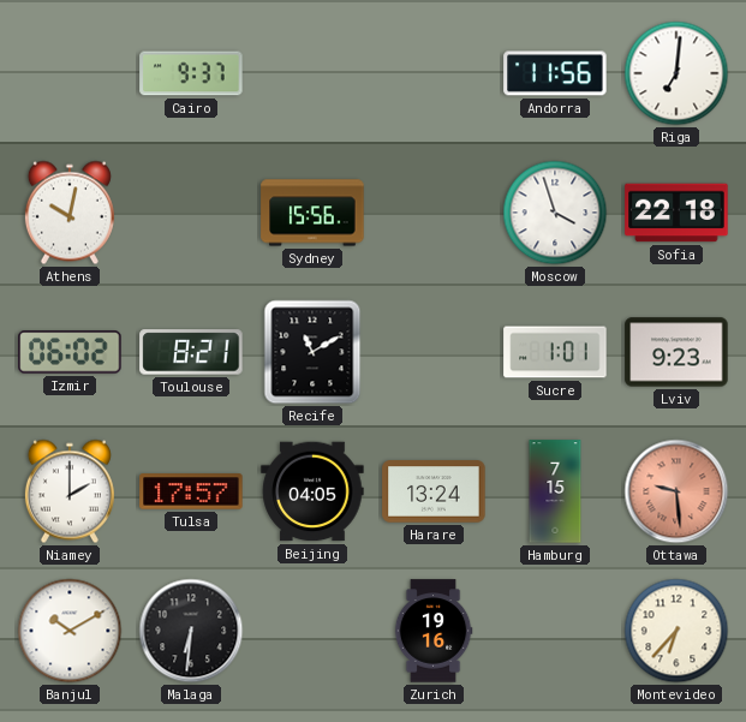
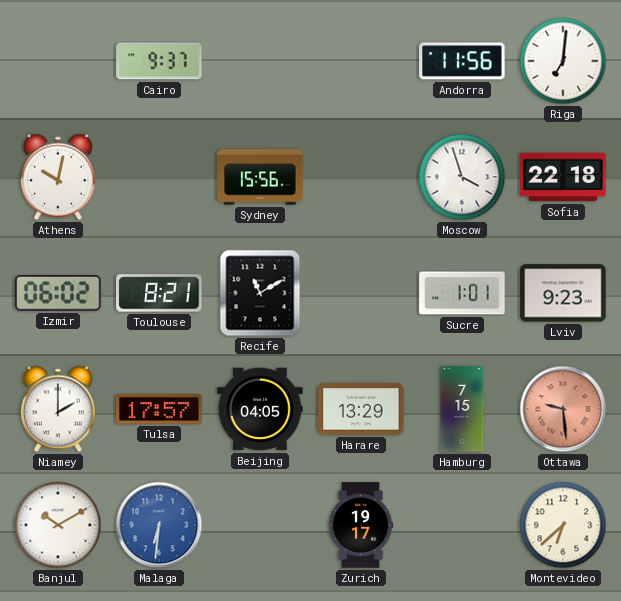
Harare: 13:24 -> 13:29 (361, 409)
Malaga dial: black -> blue (159, 525)
Zurich: 19:16 -> 19:17 (361, 525)
Montevideo: 6:37 -> 6:38 (563, 525)
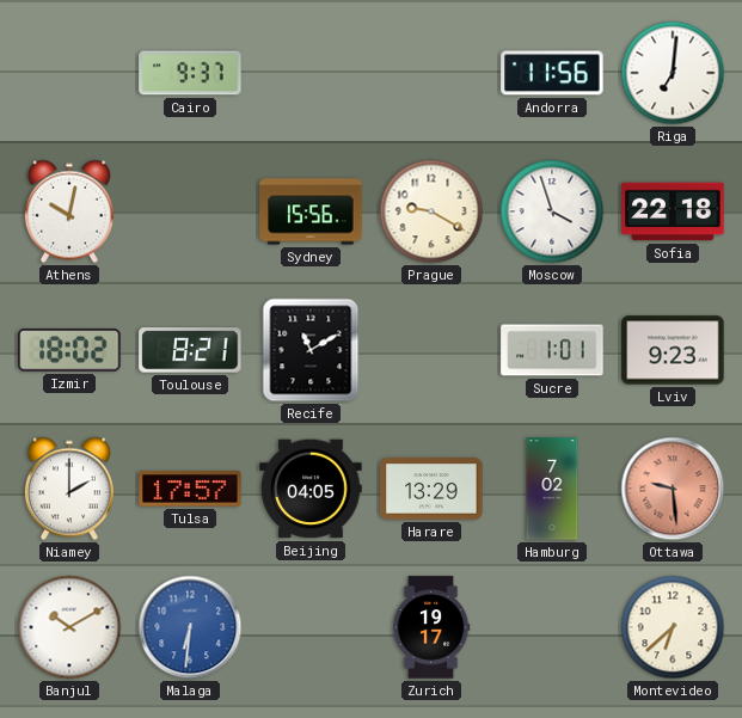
Prague: none -> 9:20 (431, 211)
Izmir: 06:02 -> 18:02 (69, 350)
Hamburg: 7:15 -> 7:02 (552, 489)
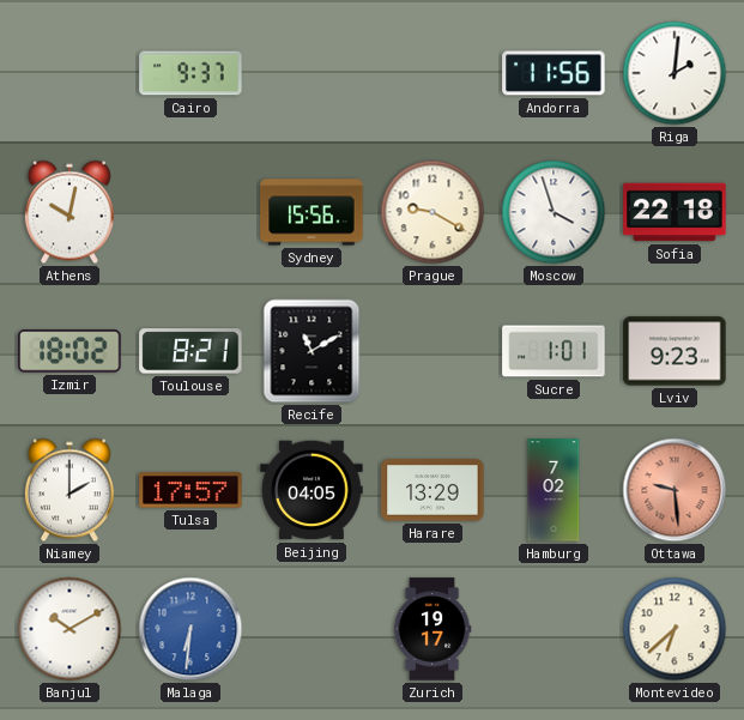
Riga: 7:01 -> 2:01 (675, 73)
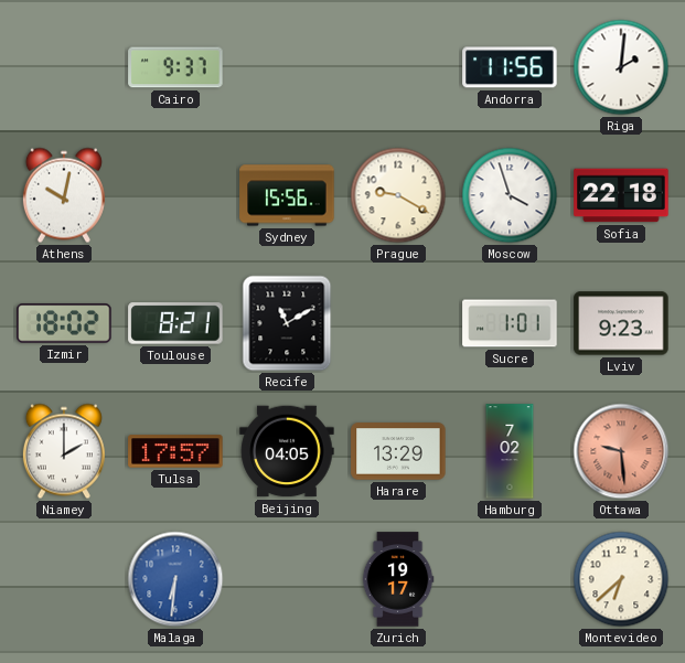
Banjul: 10:10 -> none (69, 629)
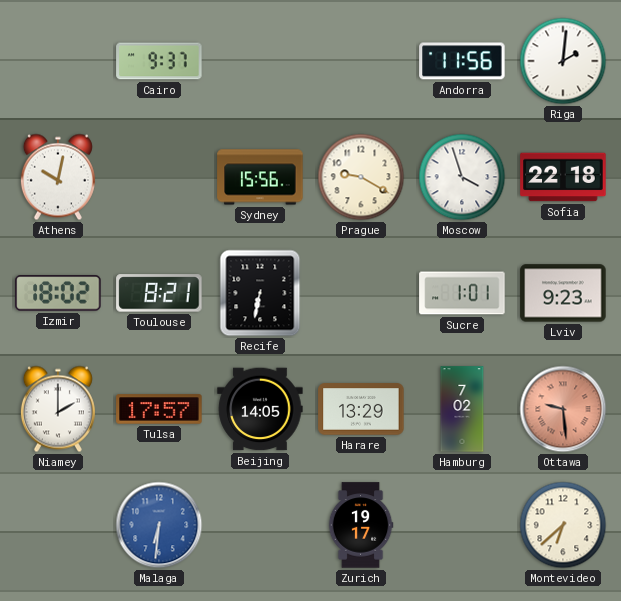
Recife: 11:10 -> 6:32 (260, 293)
Beijing: 04:05 -> 14:05 (260, 409)
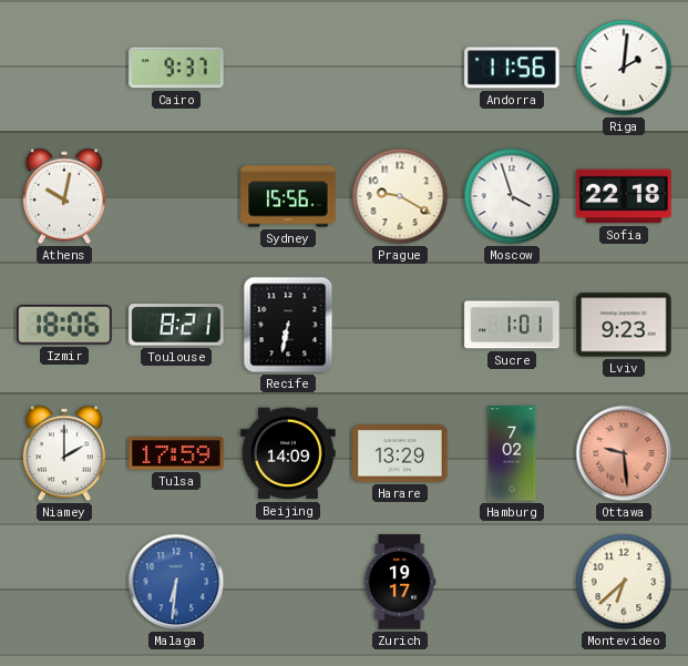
Izmir: 18:02 -> 18:06 (64, 325)
Tulsa: 17:57 -> 17:59 (176, 453)
Beijing: 14:05 -> 14:09 (288, 453)
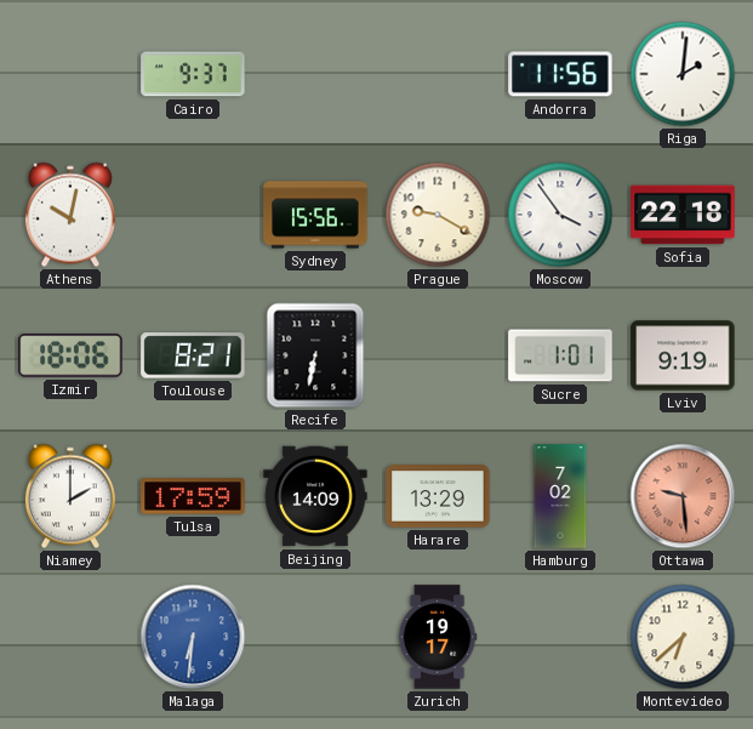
Moscow: 3:57 -> 3:54 (560, 215)
Lviv: 9:23 -> 9:19 (683, 355)
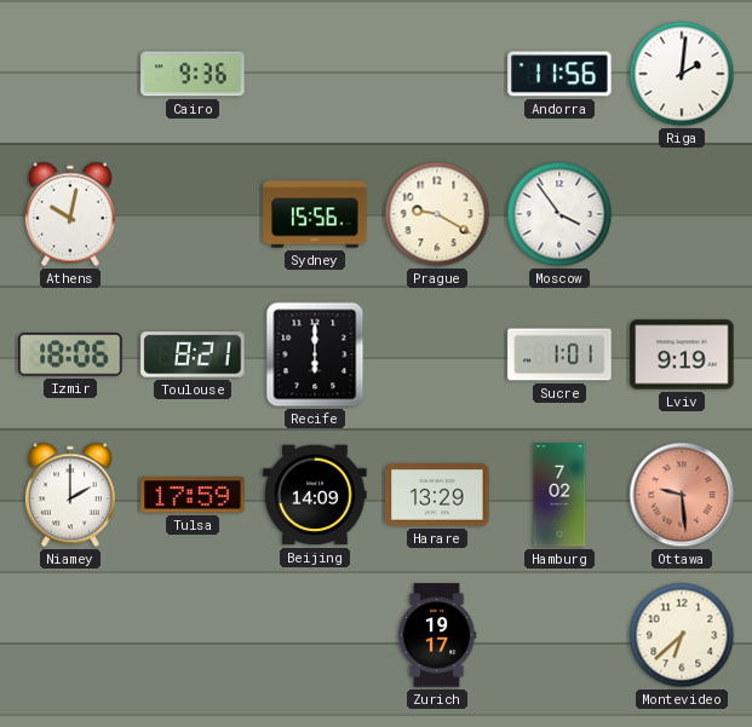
Cairo: 9:37 -> 9:36 (193, 74)
Sofia: 22:18 -> none (683, 215)
Recife: 6:32 -> 6:00 (315, 354)
Malaga: 6:31 -> none (193, 637)
